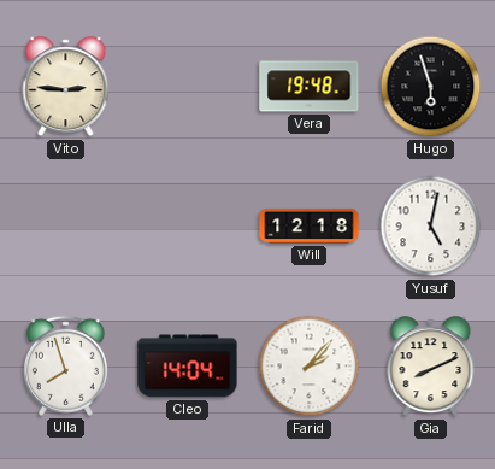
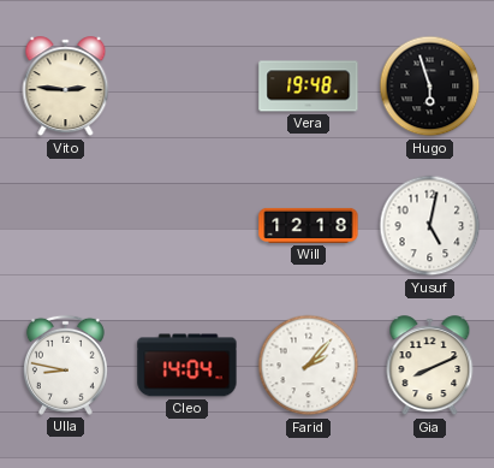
Ulla: 7:57 -> 8:47 (65, 365)
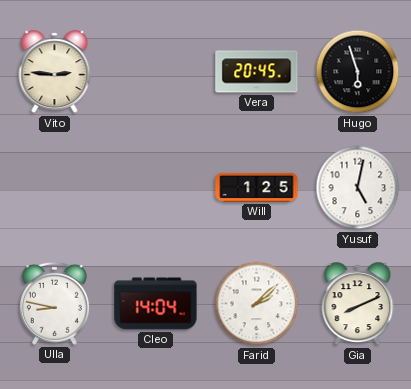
Vera: 19:48 -> 20:45 (257, 72)
Will: 12:18 -> 1:25 (257, 187)
Farid: 2:07 -> 2:08 (257, 304)
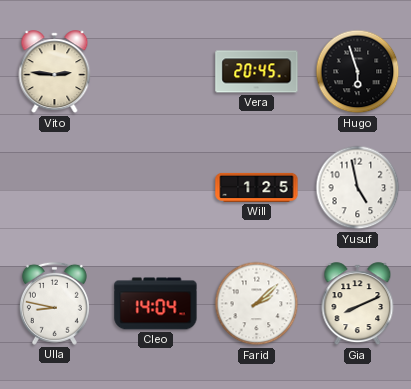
Yusuf: 5:02 -> 4:58 (358, 188)
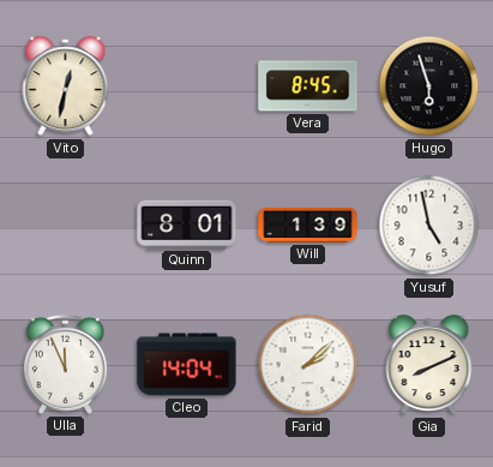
Vito: 2:46 -> 12:32 (66, 86)
Vera: 20:45 -> 8:45 (308, 86)
Quinn: none -> 8:01 (187, 224)
Will: 1:25 -> 1:39 (308, 224)
Ulla: 8:47 -> 11:56 (65, 364)
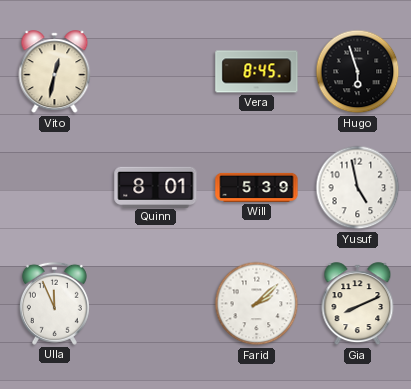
Will: 1:39 -> 5:39 (257, 187)
Cleo: 14:04 -> none (187, 365)
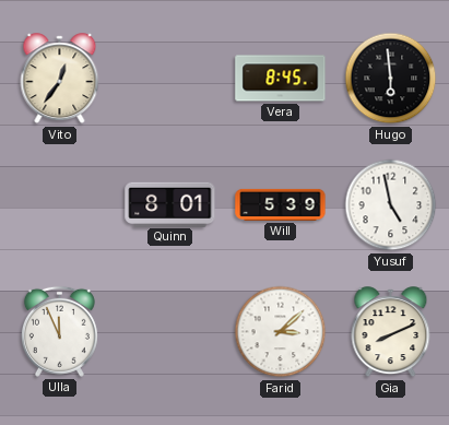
Vito: 12:32 -> 12:36 (60, 79)
Hugo: 5:57 -> 5:59 (391, 79)
Farid: 2:08 -> 3:08 (281, 332)
